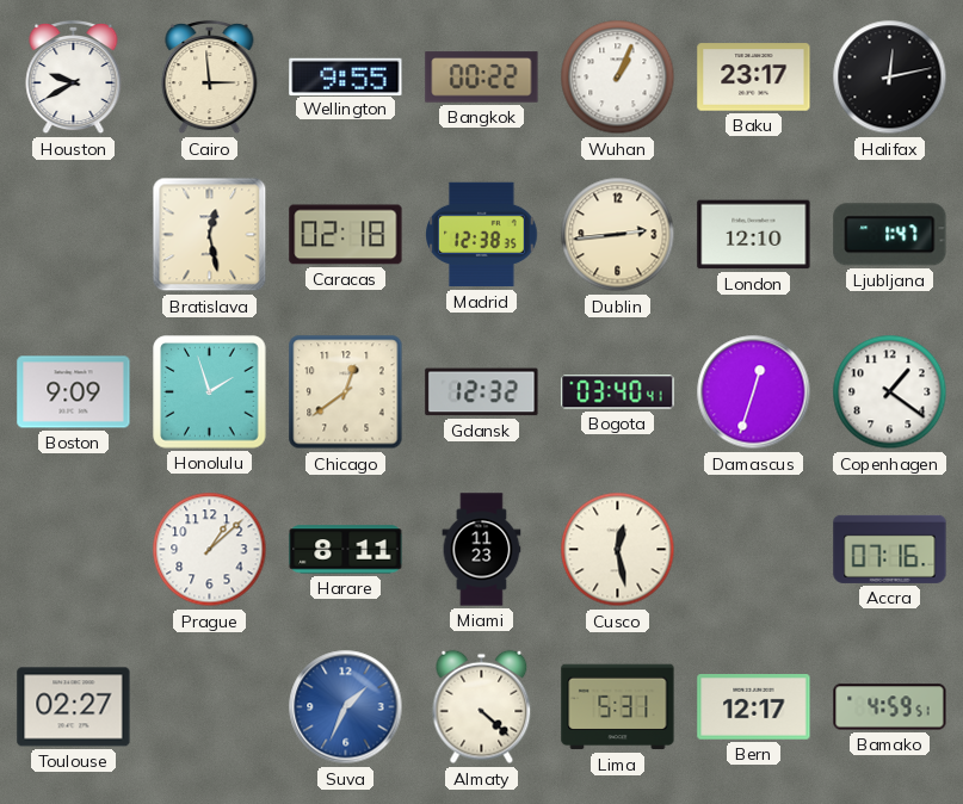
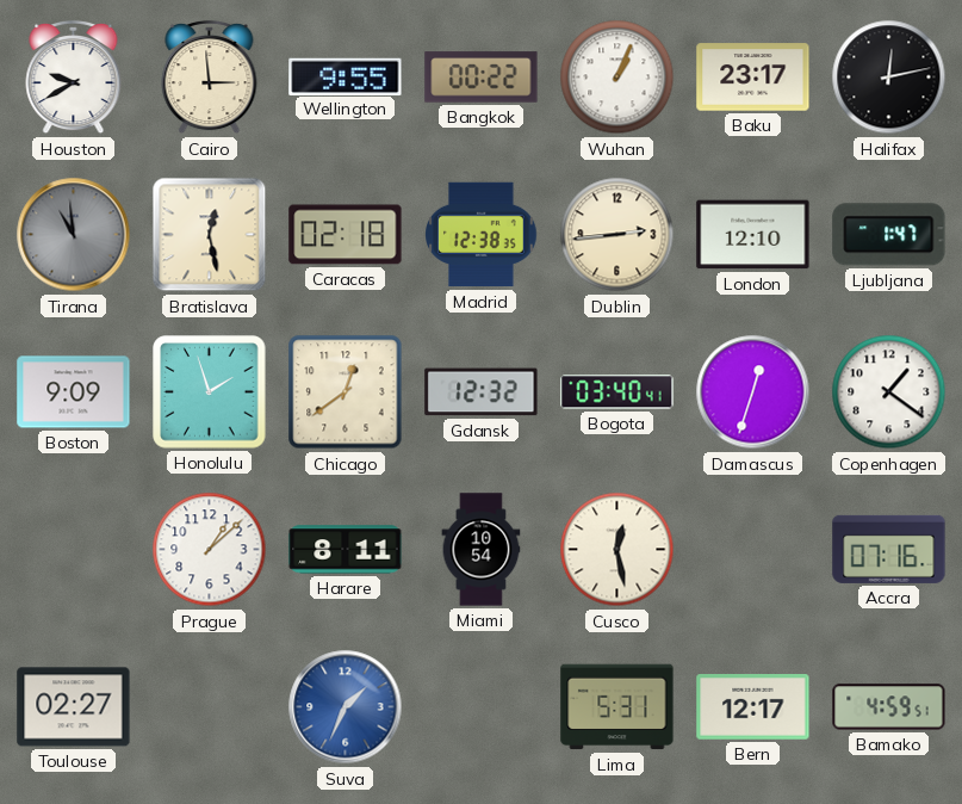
Tirana: none -> 10:59 (74, 235)
Miami: 11:23 -> 10:54 (482, 550)
Almaty: 4:22 -> none (482, 707)
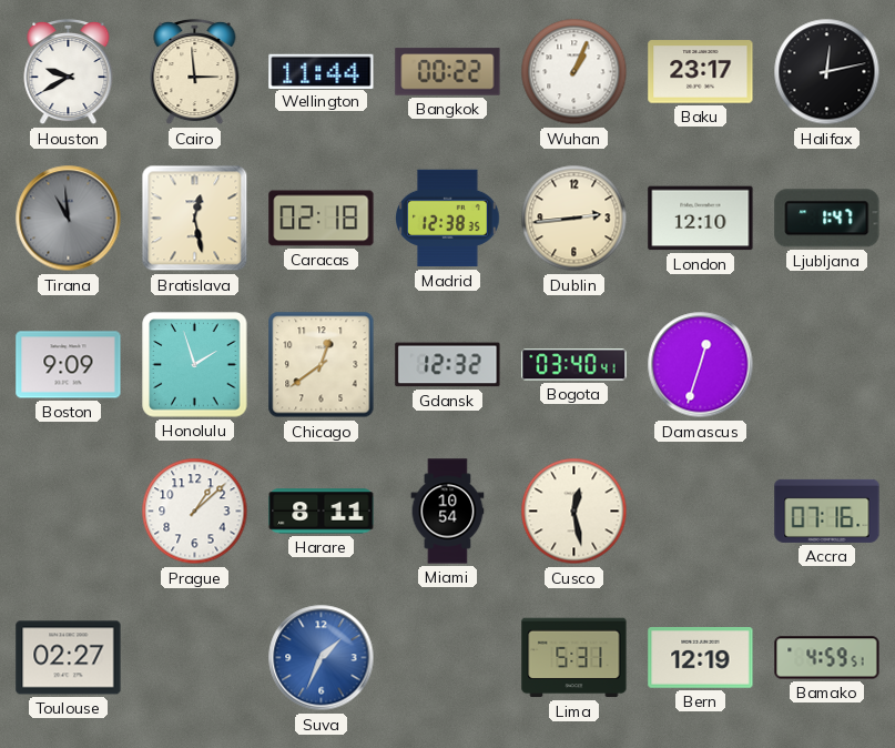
Wellington: 9:55 -> 11:44 (322, 71)
Copenhagen: 1:21 -> none (889, 392)
Bern: 12:17 -> 12:19 (701, 658)
